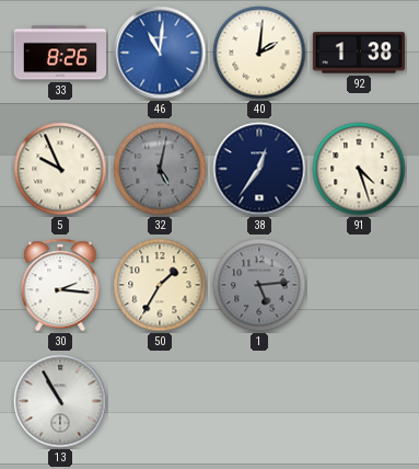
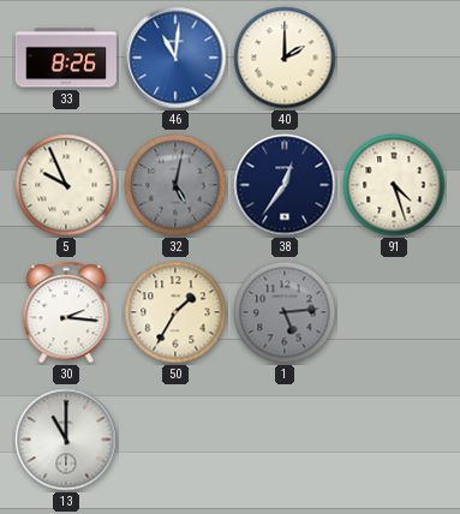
40: 2:01 -> 2:00 (285, 58)
92: 1:38 -> none (358, 53)
13: 10:55 -> 11:00 (66, 440)
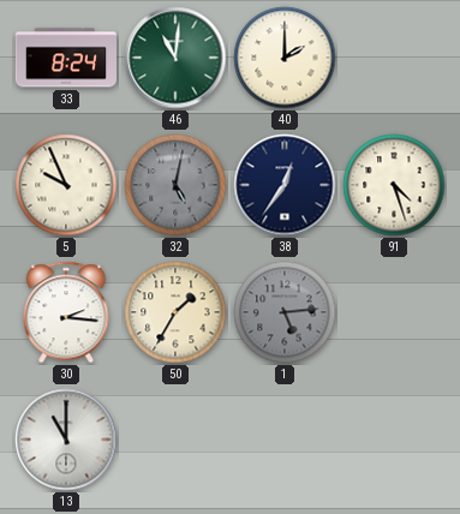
33: 8:26 -> 8:24 (65, 58)
46 dial: blue -> green (175, 58)
